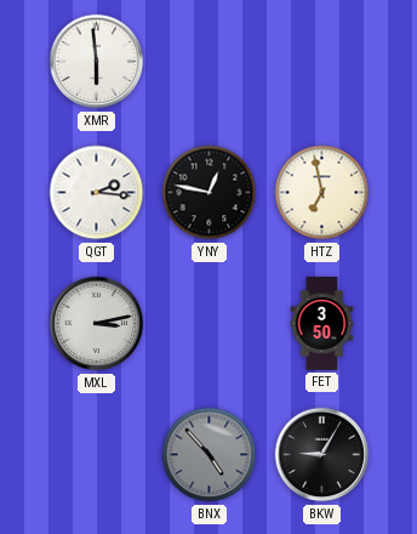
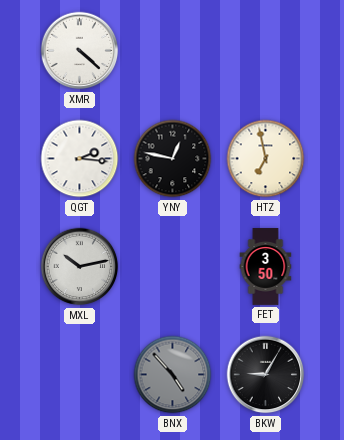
XMR: 5:59 -> 4:22 (80, 51)
MXL: 3:13 -> 10:13 (80, 267)
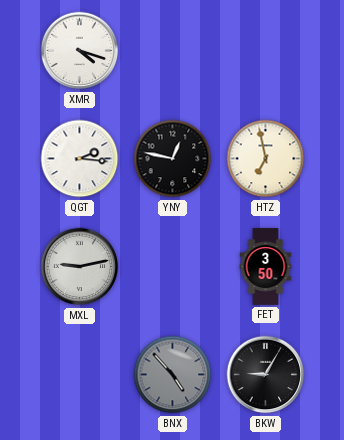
XMR: 4:22 -> 4:18 (80, 51)
MXL: 10:13 -> 9:13 (80, 267)
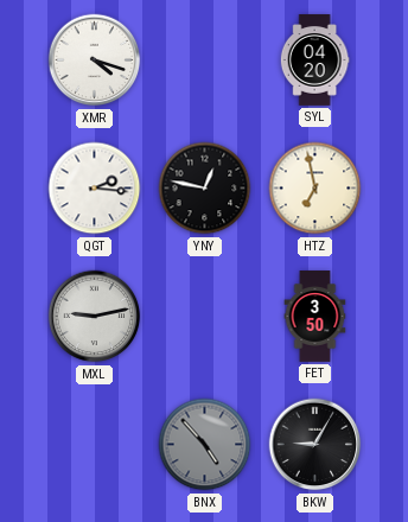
SYL: none -> 04:20 (314, 61)
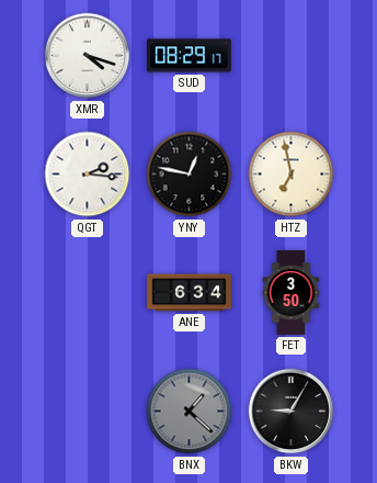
SUD: none -> 08:29 (190, 56)
SYL: 04:20 -> none (314, 61)
MXL: 9:13 -> none (95, 317)
ANE: none -> 6:34 (190, 293)
BNX: 4:53 -> 1:22 (190, 412)
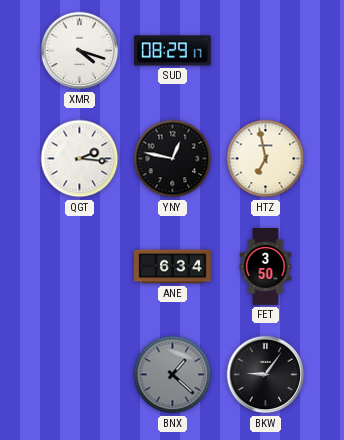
BKW: 9:05 -> 9:06 (266, 375)
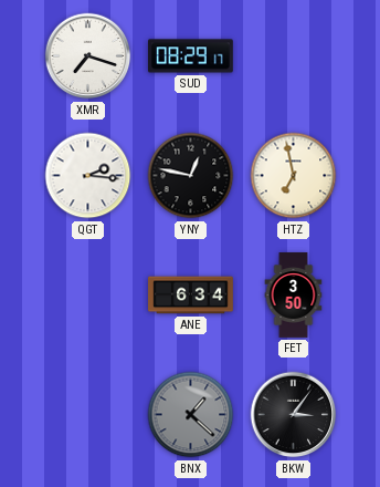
XMR: 4:18 -> 7:18 (88, 56)
BKW: 9:06 -> 3:06 (294, 415)
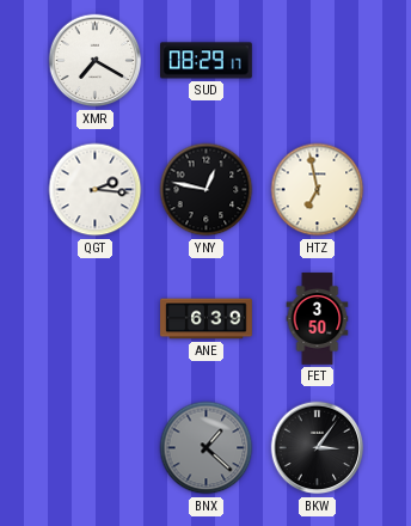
XMR: 7:18 -> 7:20 (96, 61)
ANE: 6:34 -> 6:39 (207, 319)
